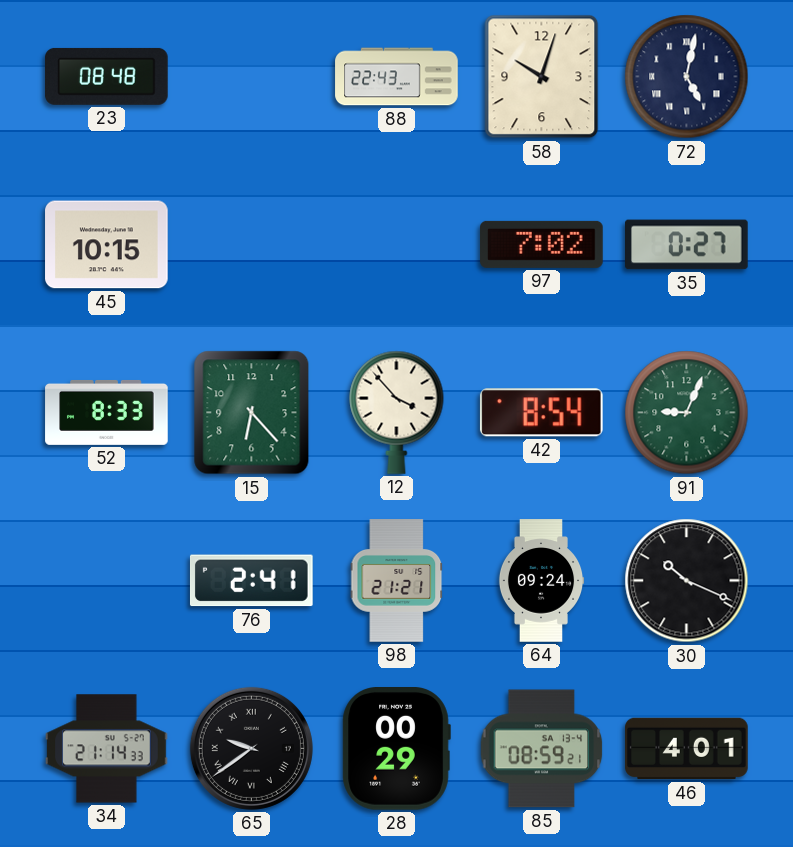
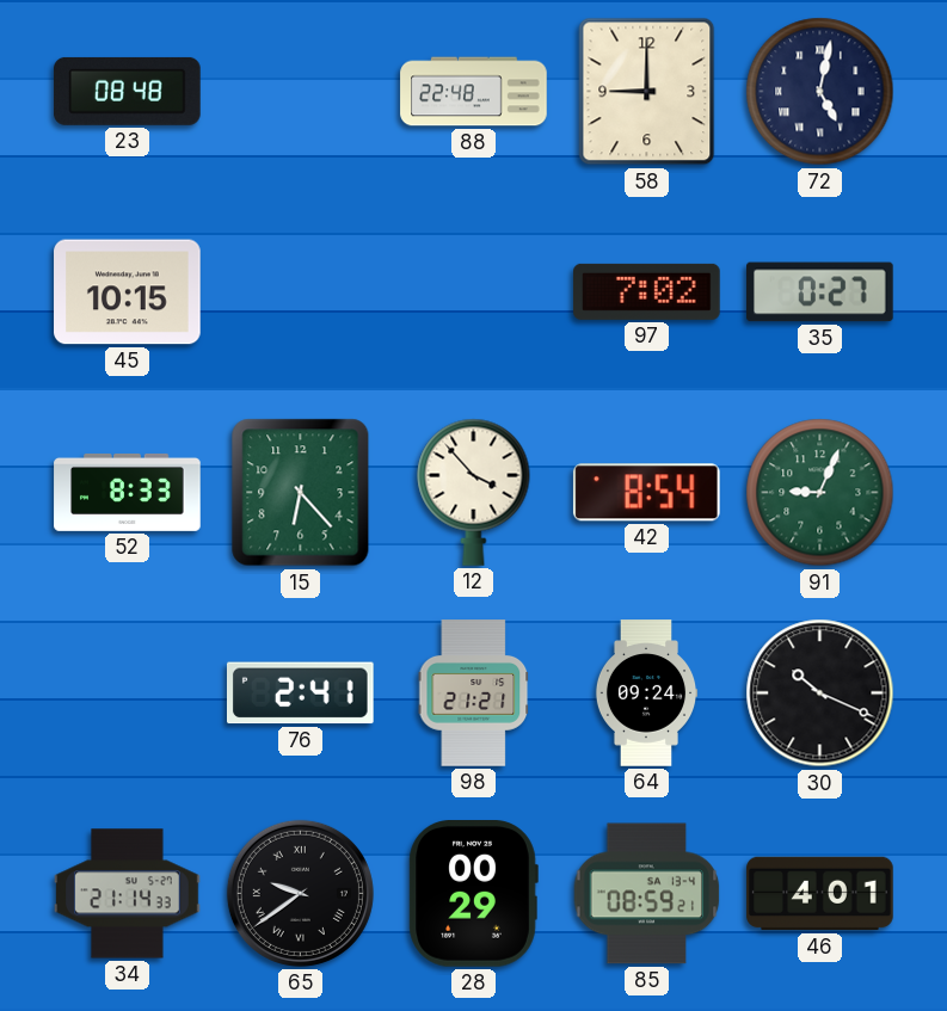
88: 22:43 -> 22:48 (474, 92)
58: 10:03 -> 9:00 (647, 92)
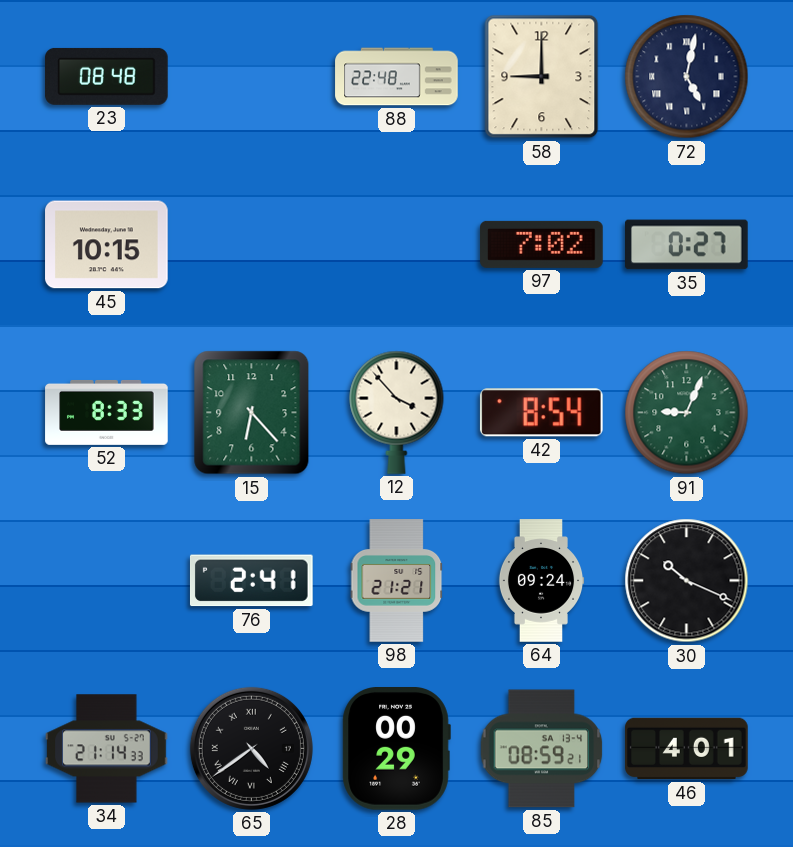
65: 9:39 -> 4:39 (251, 748)
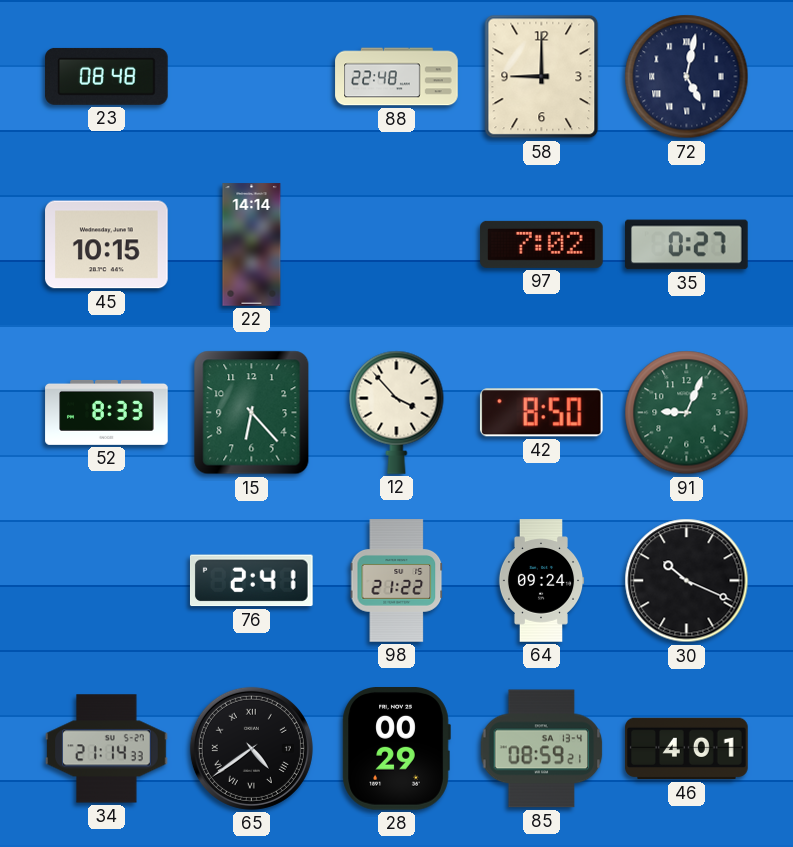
22: none -> 14:14 (252, 245)
42: 8:54 -> 8:50 (541, 413)
98: 21:21 -> 21:22 (397, 581)
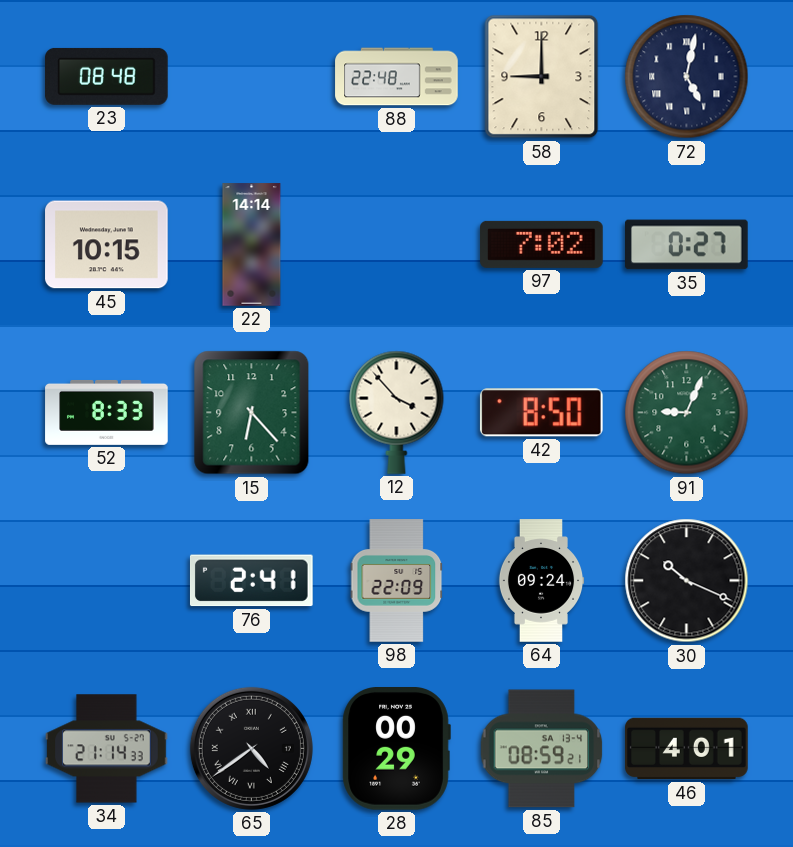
98: 21:22 -> 22:09 (397, 581)
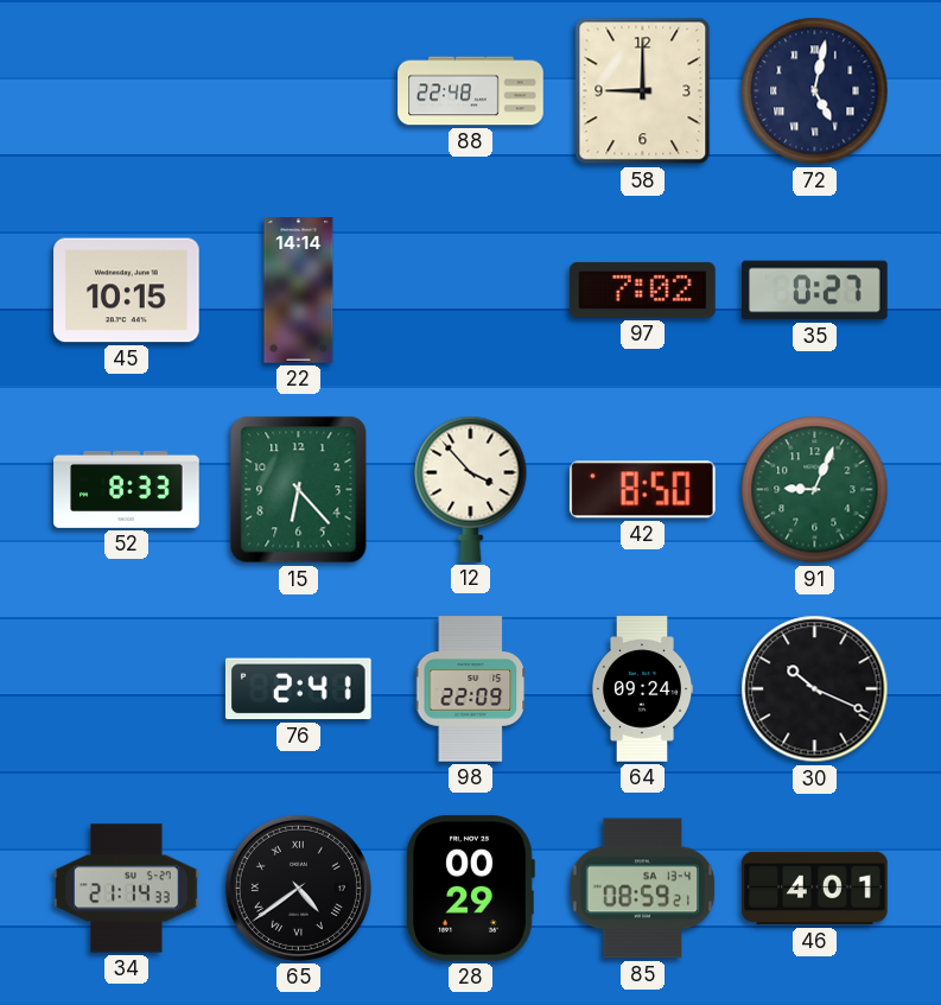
23: 08:48 -> none (107, 76)
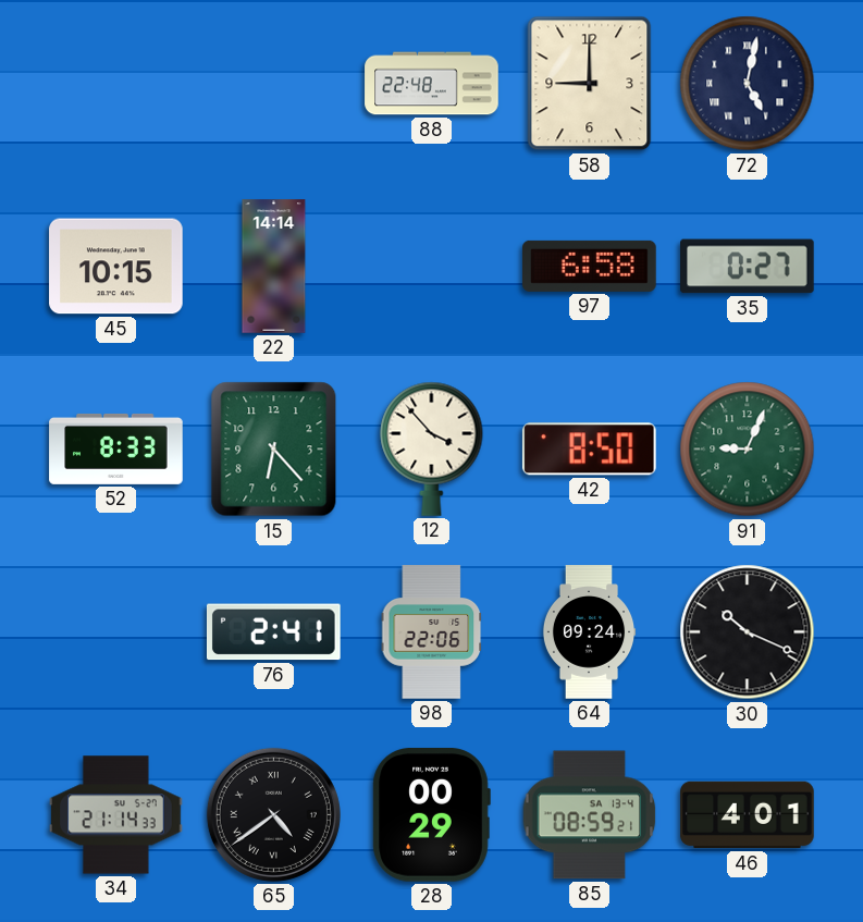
97: 7:02 -> 6:58 (590, 266)
98: 22:09 -> 22:06 (432, 632)
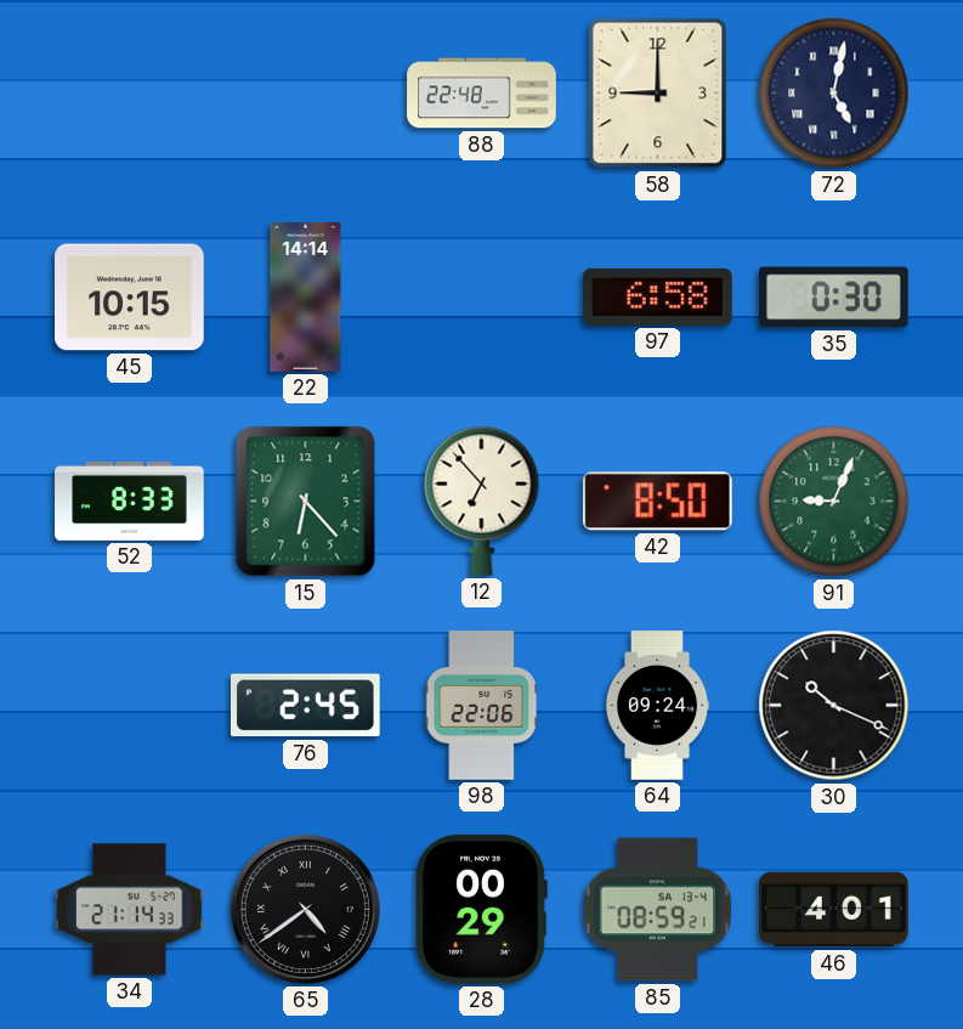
35: 0:27 -> 0:30 (834, 298)
12: 3:53 -> 6:53 (482, 501)
76: 2:41 -> 2:45 (305, 706)
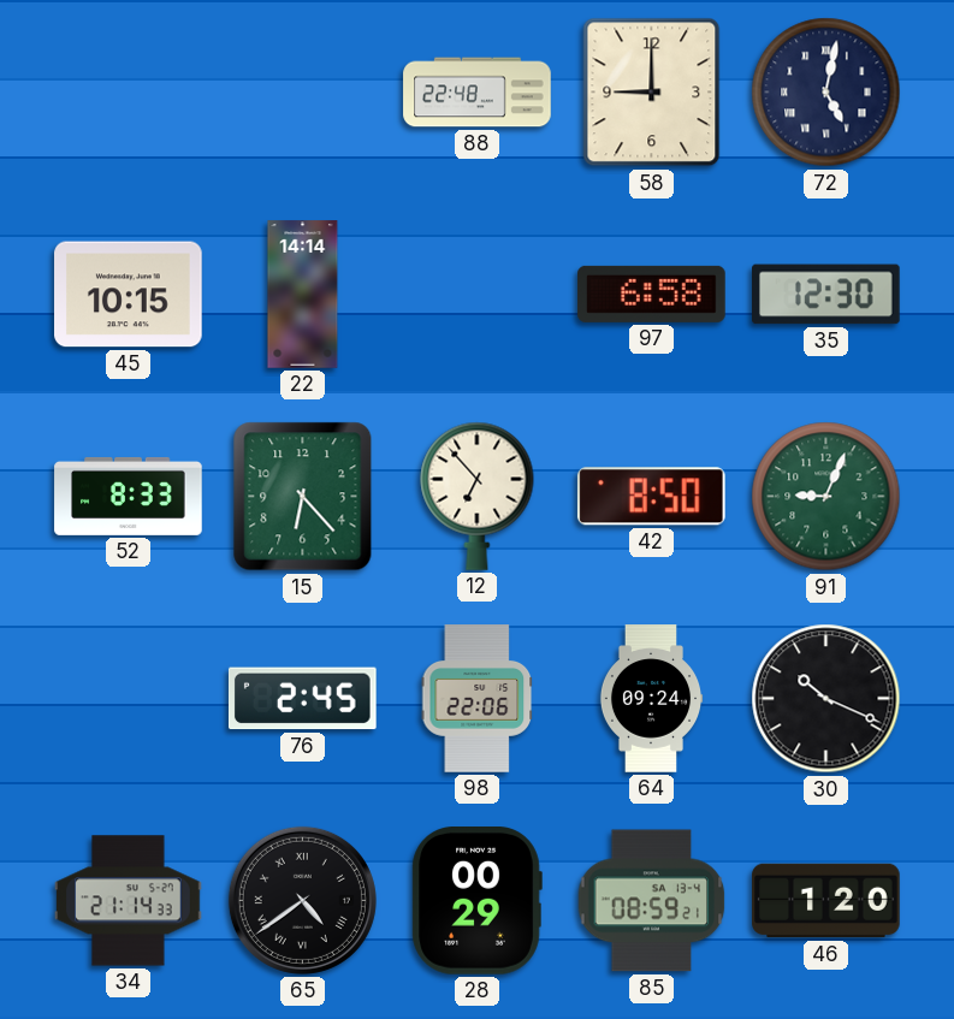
35: 0:30 -> 12:30 (826, 295)
46: 4:01 -> 1:20 (826, 901)
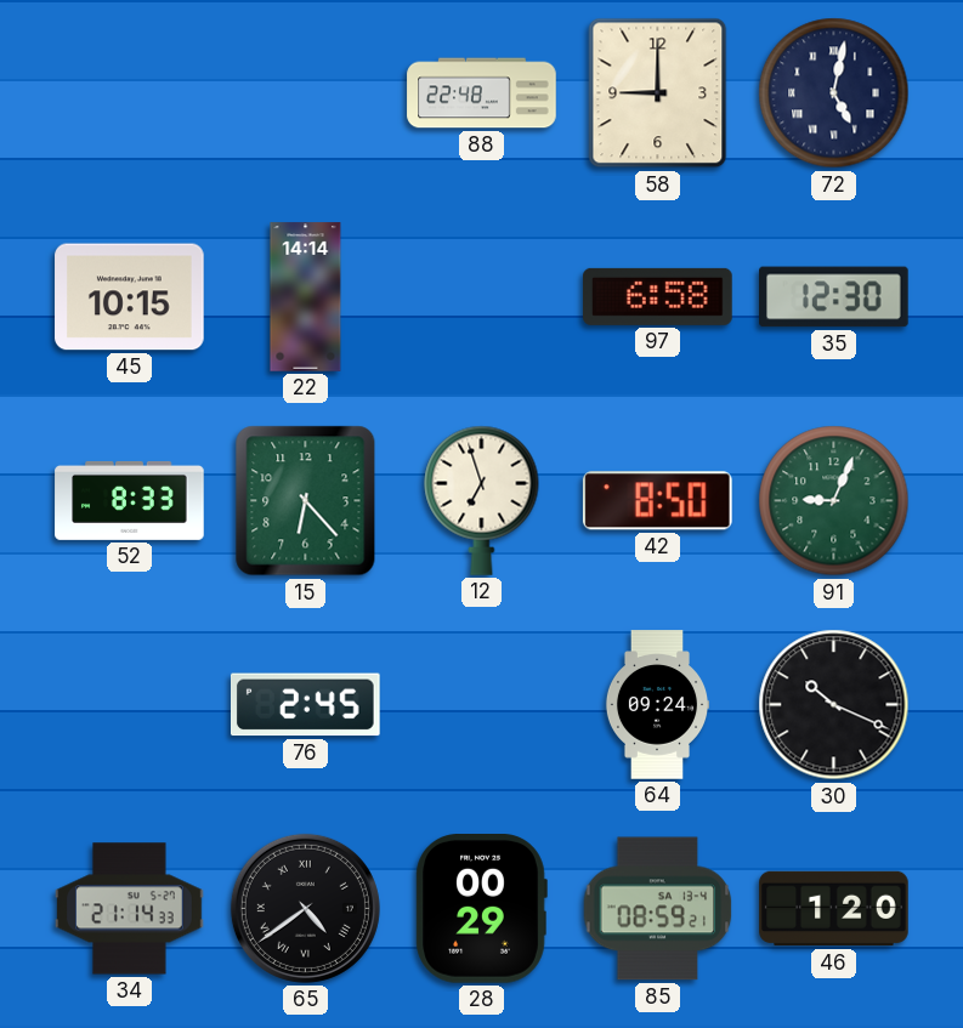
12: 6:53 -> 6:57 (482, 500)
98: 22:06 -> none (478, 699)
